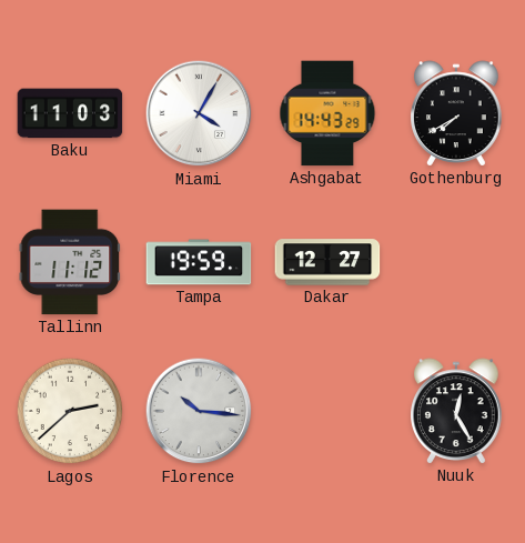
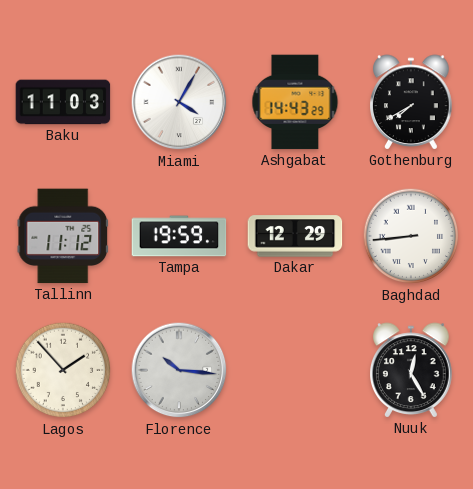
Dakar: 12:27 -> 12:29 (295, 236)
Baghdad: none -> 8:44 (411, 236)
Lagos: 2:38 -> 1:53 (63, 370)
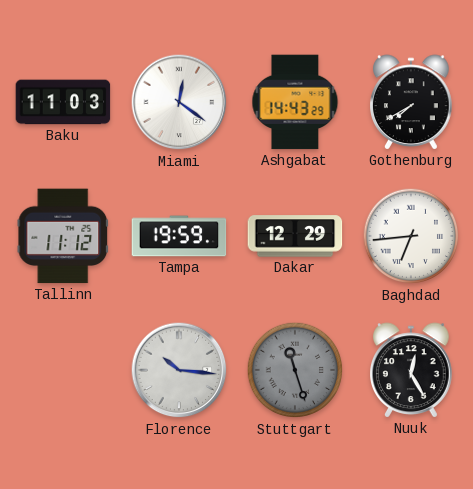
Miami: 4:05 -> 12:21 (179, 102)
Baghdad: 8:44 -> 6:44 (411, 236)
Lagos: 1:53 -> none (63, 370)
Stuttgart: none -> 11:27 (295, 370)
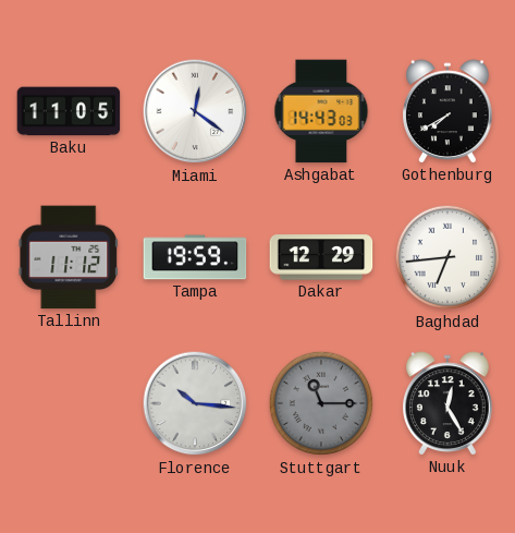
Baku: 11:03 -> 11:05 (69, 111)
Ashgabat: 14:43:29 -> 14:43:03 (321, 111)
Stuttgart: 11:27 -> 11:15 (321, 403)
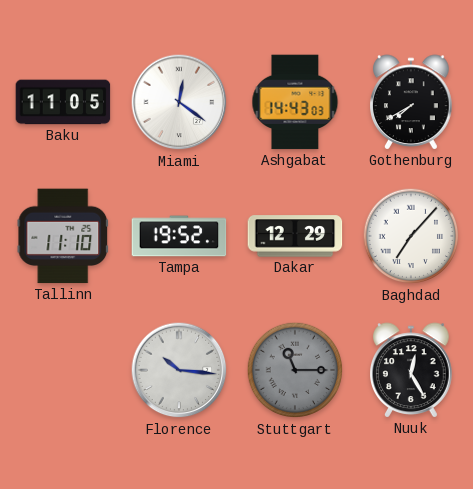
Tallinn: 11:12 -> 11:10 (63, 236)
Tampa: 19:59 -> 19:52 (179, 236)
Baghdad: 6:44 -> 7:07 (411, 236)
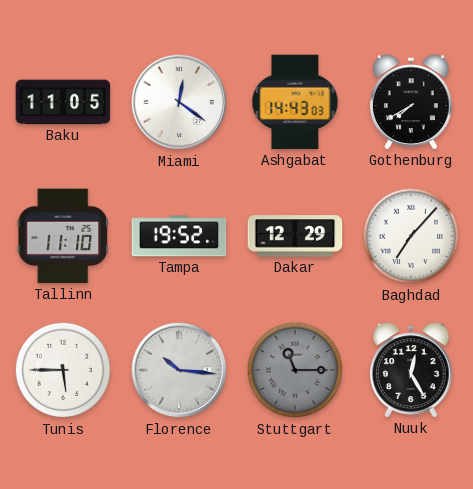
Tunis: none -> 5:45 (63, 370)
